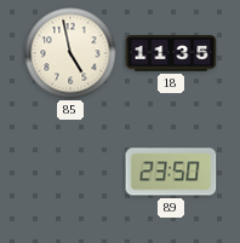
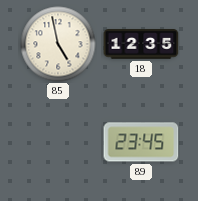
18: 11:35 -> 12:35 (141, 44)
89: 23:50 -> 23:45 (141, 142)
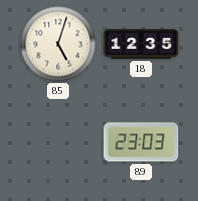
85: 4:58 -> 5:03 (58, 44)
89: 23:45 -> 23:03 (141, 142)
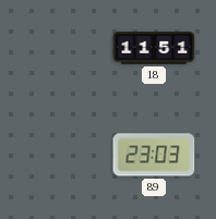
85: 5:03 -> none (58, 44)
18: 12:35 -> 11:51 (154, 48)
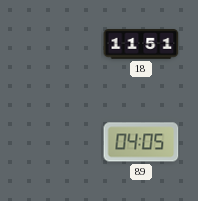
89: 23:03 -> 04:05 (141, 142)
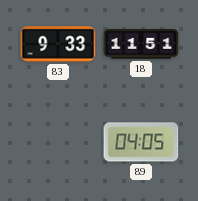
83: none -> 9:33 (58, 44)
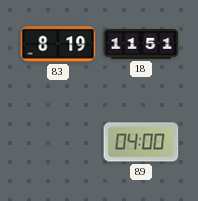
83: 9:33 -> 8:19 (58, 44)
89: 04:05 -> 04:00 (141, 142)
